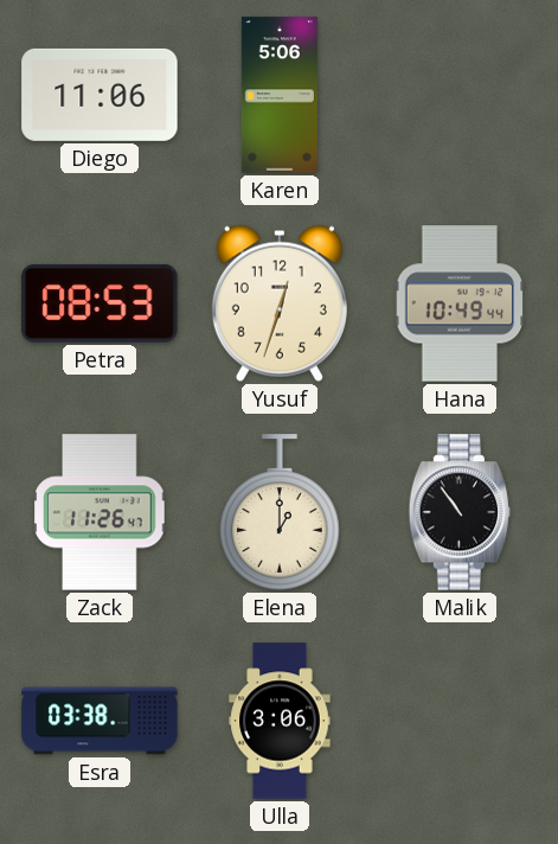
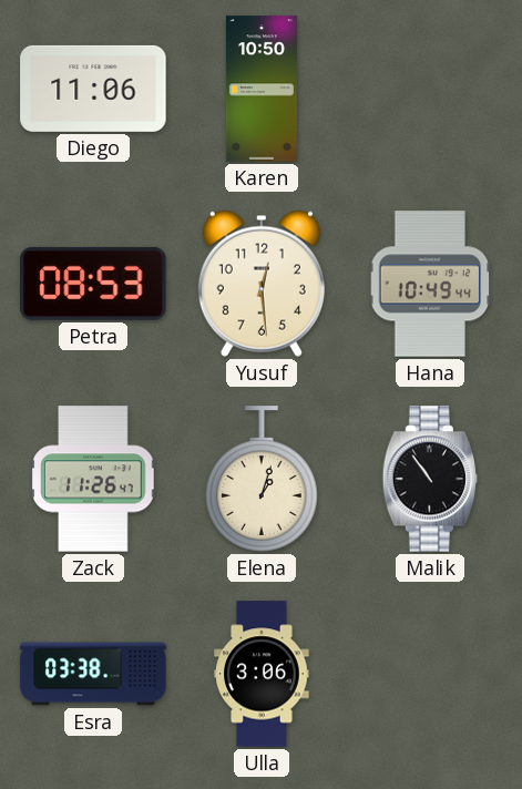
Karen: 5:06 -> 10:50 (262, 89)
Yusuf: 12:33 -> 12:29 (262, 284)
Elena: 1:00 -> 1:03 (262, 479)
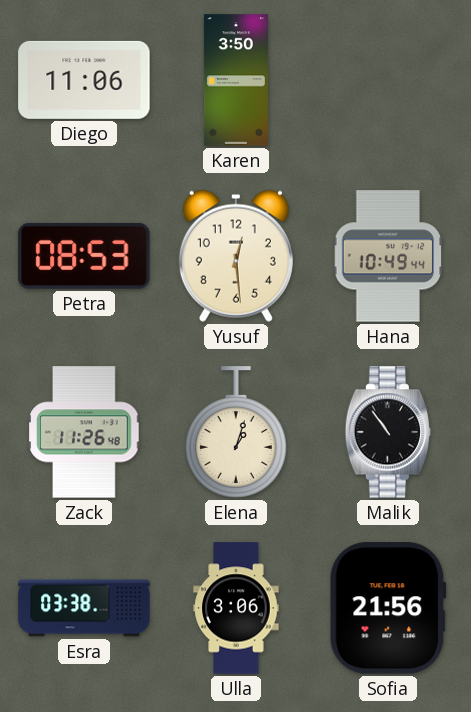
Karen: 10:50 -> 3:50 (236, 80)
Zack: 11:26:47 -> 11:26:48 (84, 432)
Sofia: none -> 21:56 (388, 608)
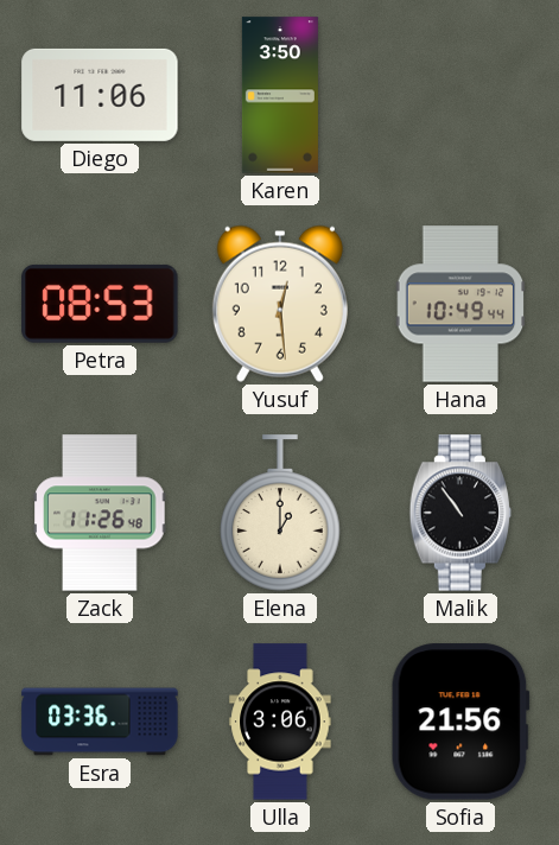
Elena: 1:03 -> 1:00 (280, 513)
Esra: 03:38 -> 03:36 (100, 722)
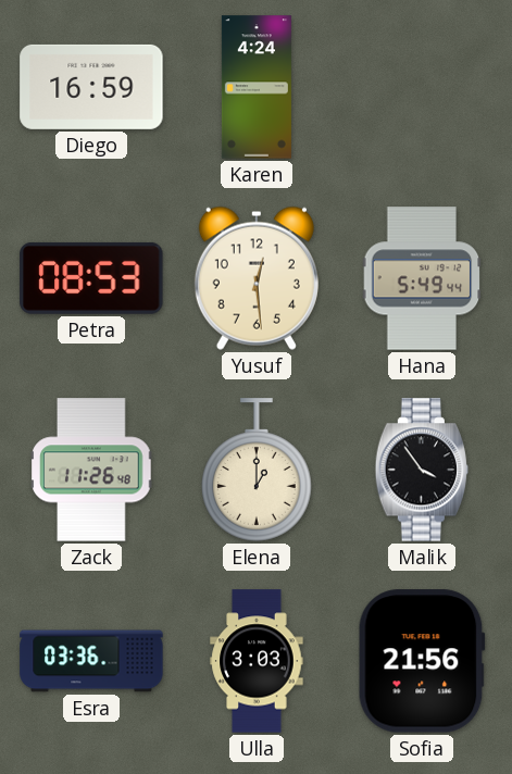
Diego: 11:06 -> 16:59 (91, 87)
Karen: 3:50 -> 4:24 (257, 87)
Hana: 10:49 -> 5:49 (422, 278)
Malik: 10:54 -> 3:54 (422, 470)
Ulla: 3:06 -> 3:03 (257, 661)
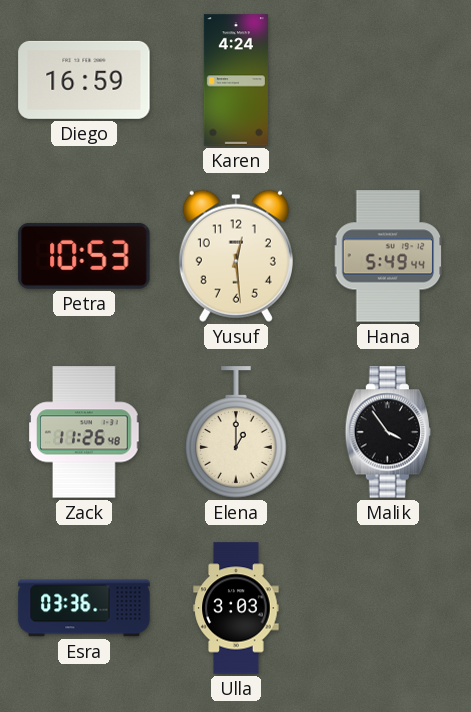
Petra: 08:53 -> 10:53 (84, 256)
Sofia: 21:56 -> none (422, 661)
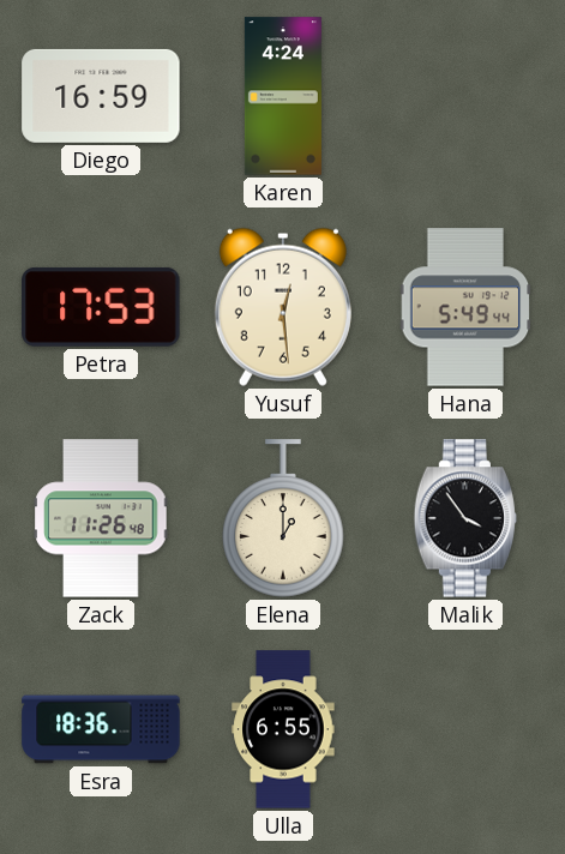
Petra: 10:53 -> 17:53 (101, 307)
Esra: 03:36 -> 18:36 (101, 729)
Ulla: 3:03 -> 6:55 (283, 729)
